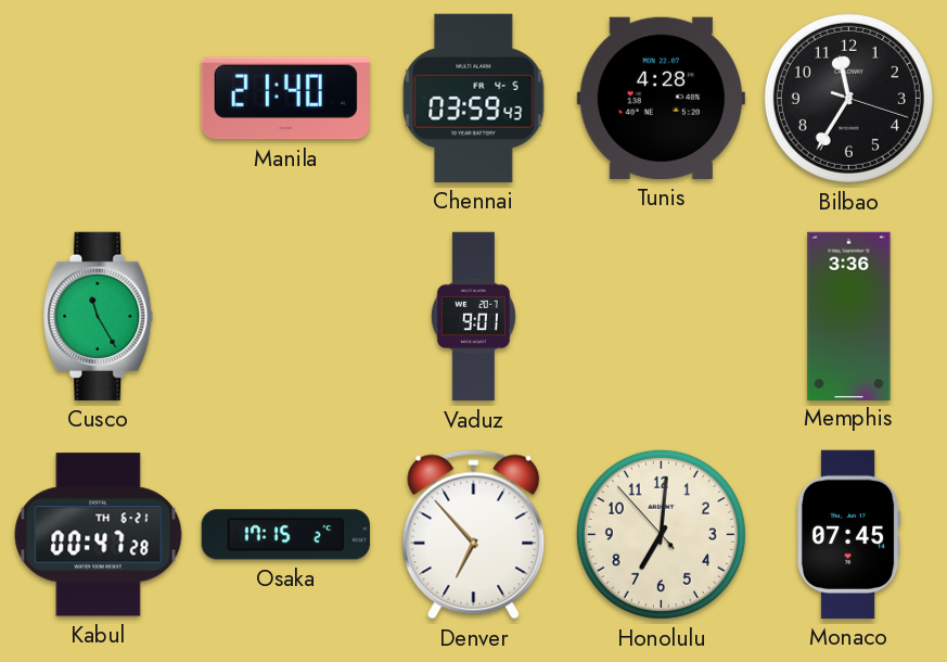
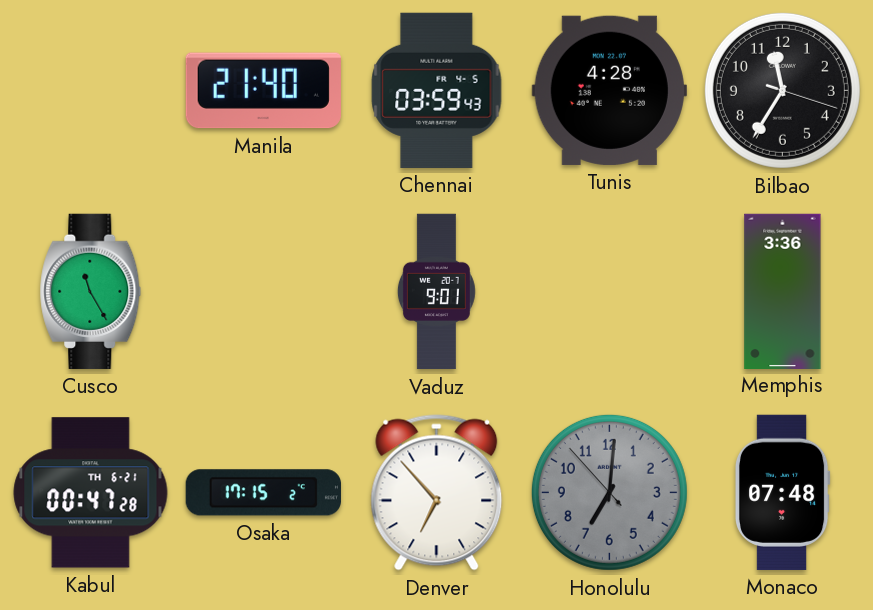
Honolulu dial: cream -> grey (609, 492)
Monaco: 07:45 -> 07:48 (782, 492)
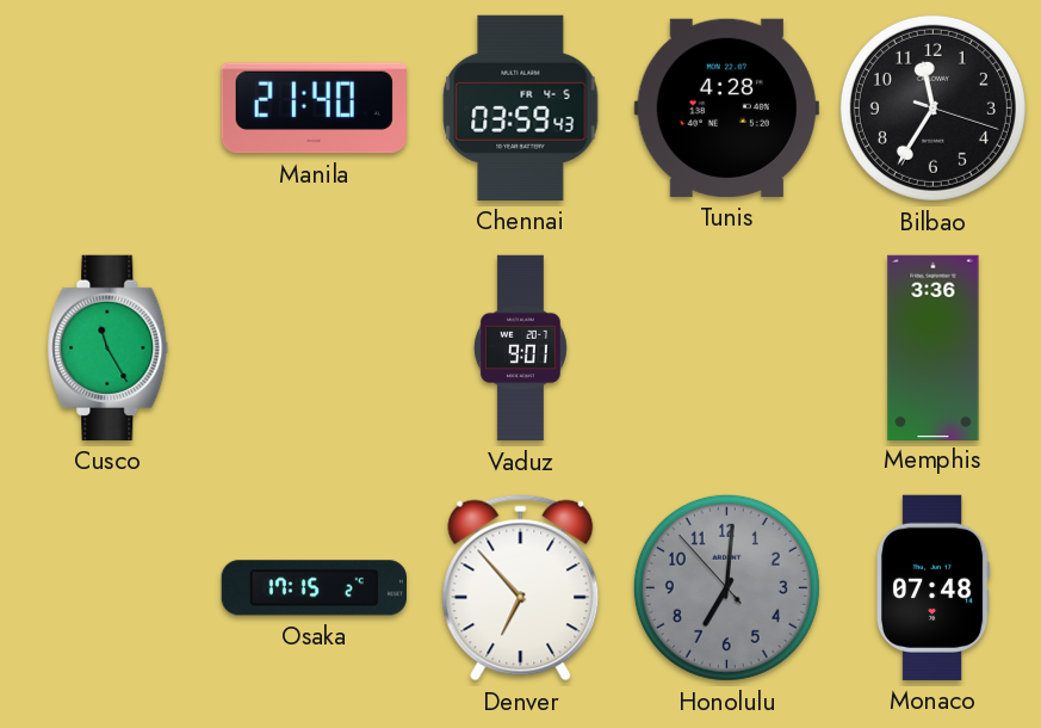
Kabul: 00:47 -> none (91, 493)
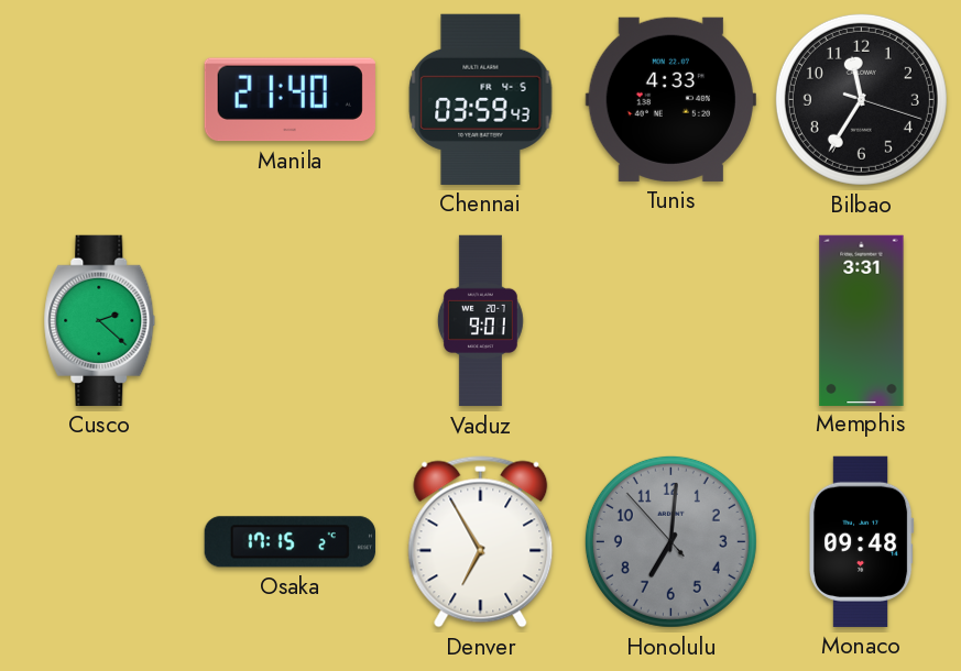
Tunis: 4:28 -> 4:33 (670, 99)
Cusco: 11:25 -> 2:22 (100, 320)
Memphis: 3:36 -> 3:31 (862, 320)
Denver: 6:53 -> 6:55 (481, 542)
Monaco: 07:48 -> 09:48 (861, 541)
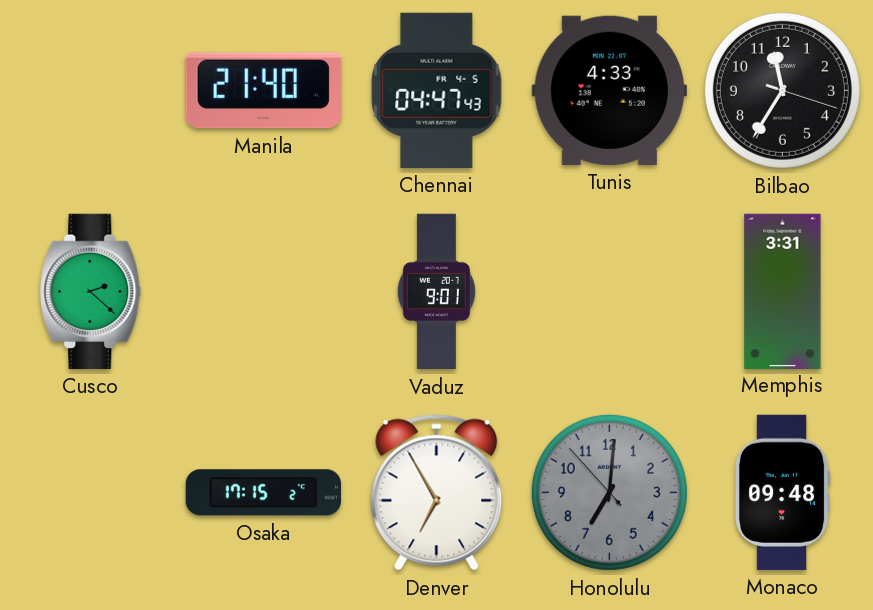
Chennai: 03:59 -> 04:47 (437, 90)
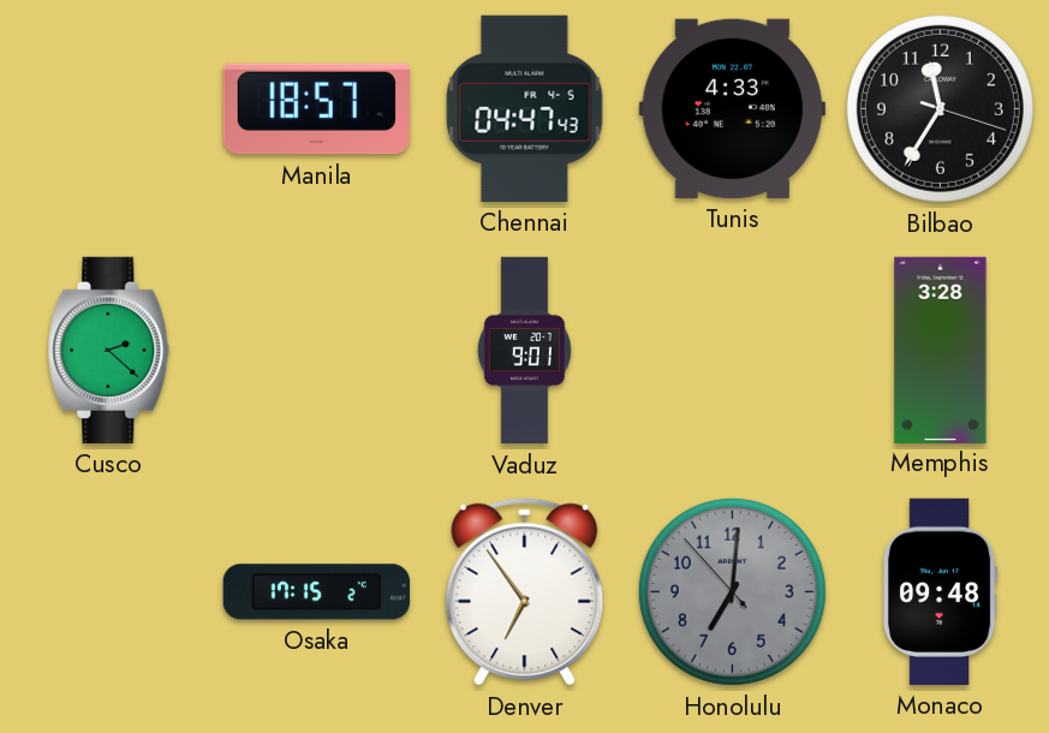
Manila: 21:40 -> 18:57 (316, 109)
Memphis: 3:31 -> 3:28 (941, 350)
Denver: 6:55 -> 6:54 (525, 592)
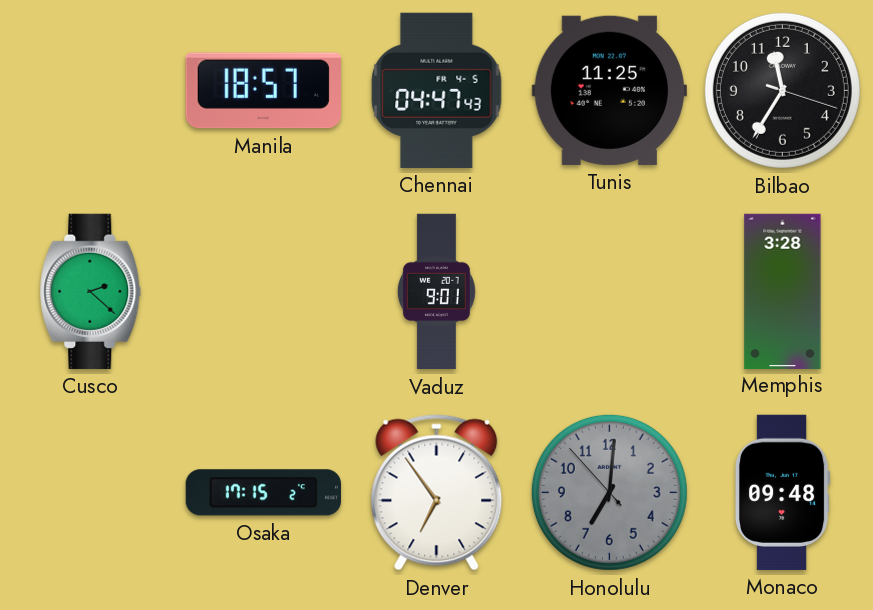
Tunis: 4:33 -> 11:25 (609, 90)
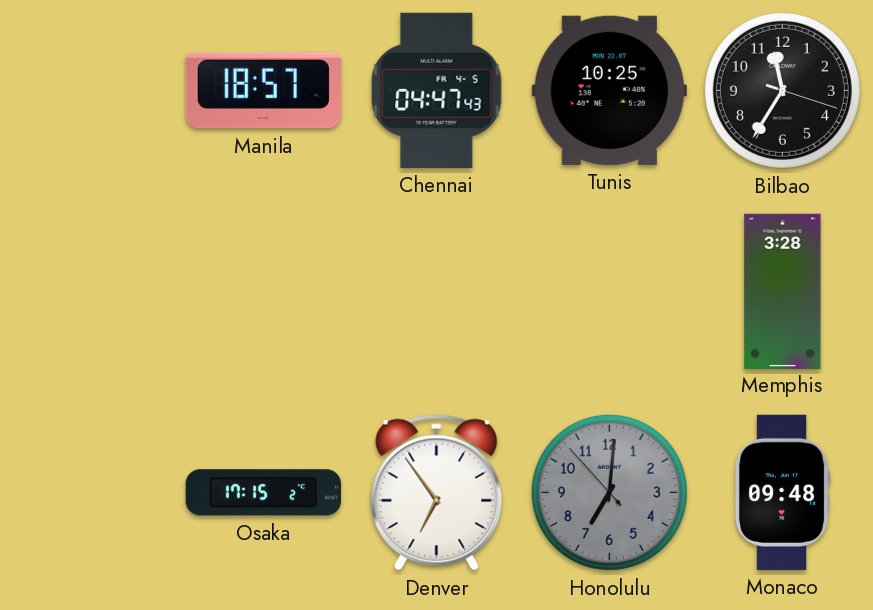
Tunis: 11:25 -> 10:25 (609, 90)
Cusco: 2:22 -> none (91, 291)
Vaduz: 9:01 -> none (436, 292)
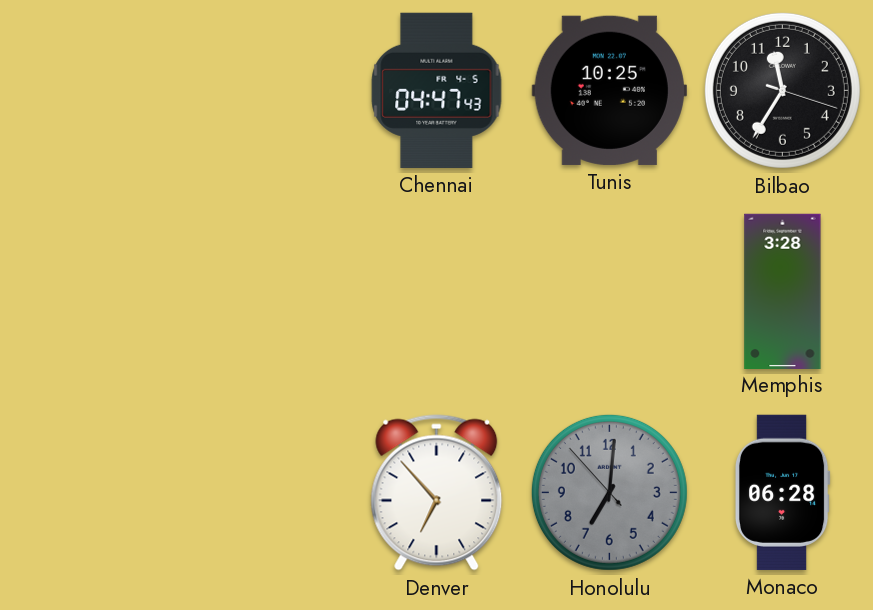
Manila: 18:57 -> none (263, 91)
Osaka: 17:15 -> none (263, 493)
Denver: 6:54 -> 6:53 (437, 493)
Monaco: 09:48 -> 06:28 (782, 492)
